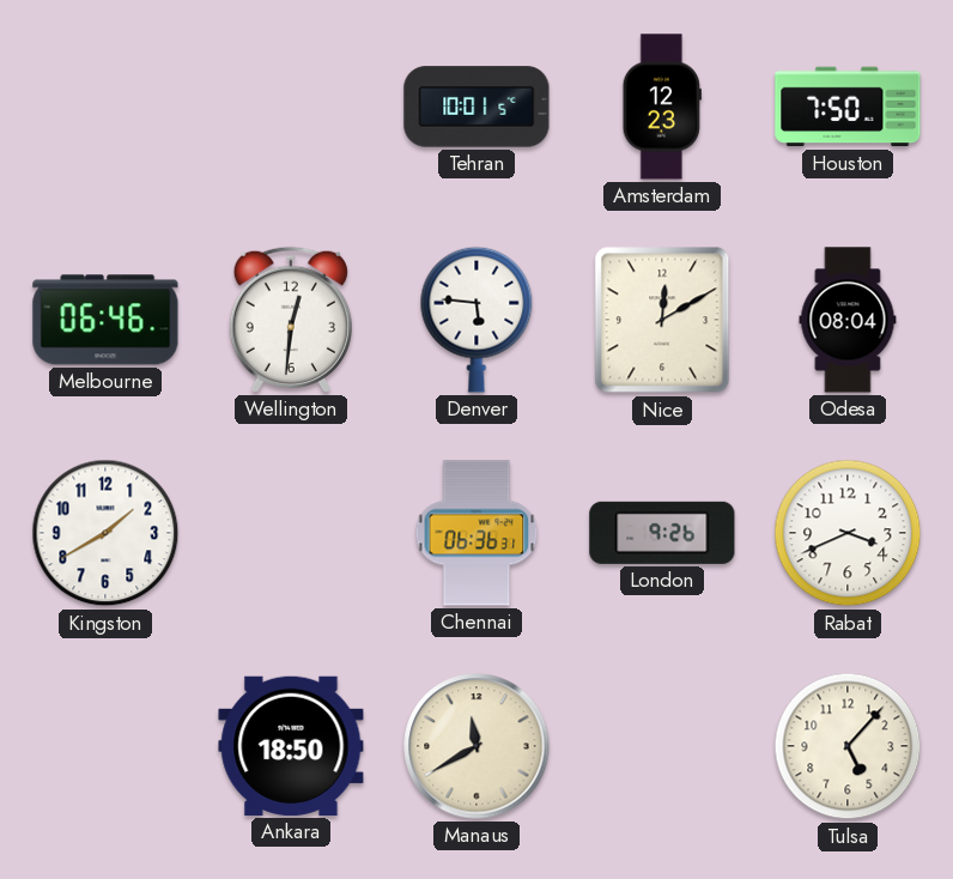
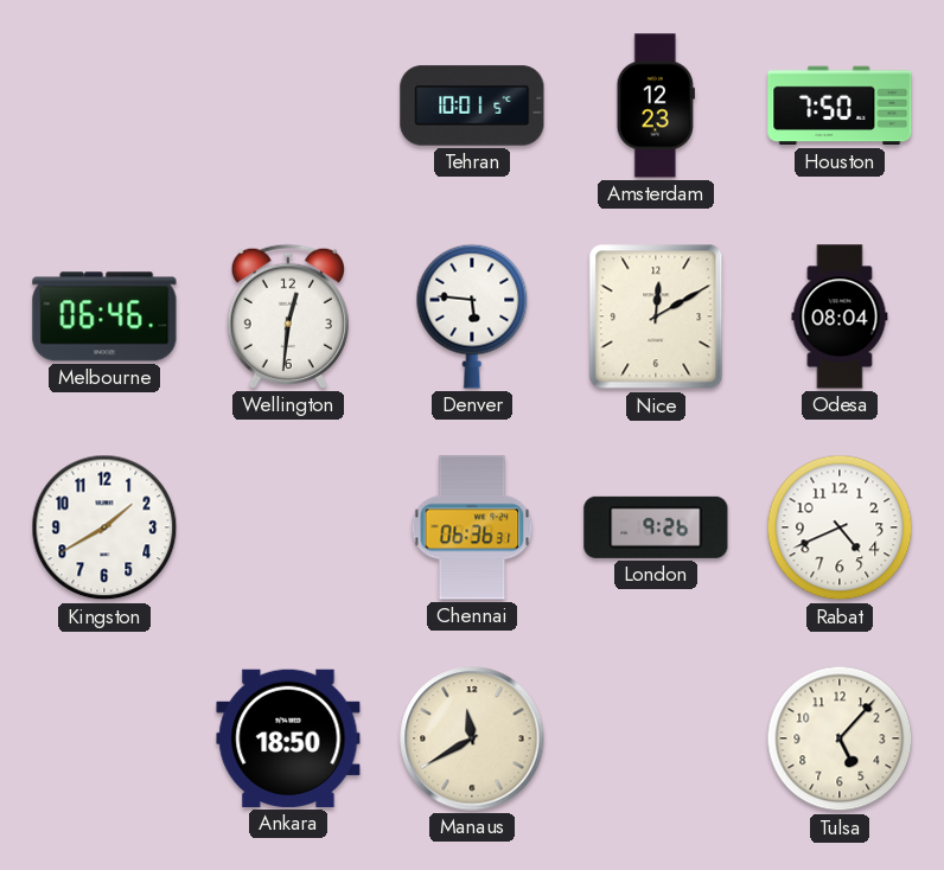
Rabat: 3:41 -> 4:41 (840, 527)
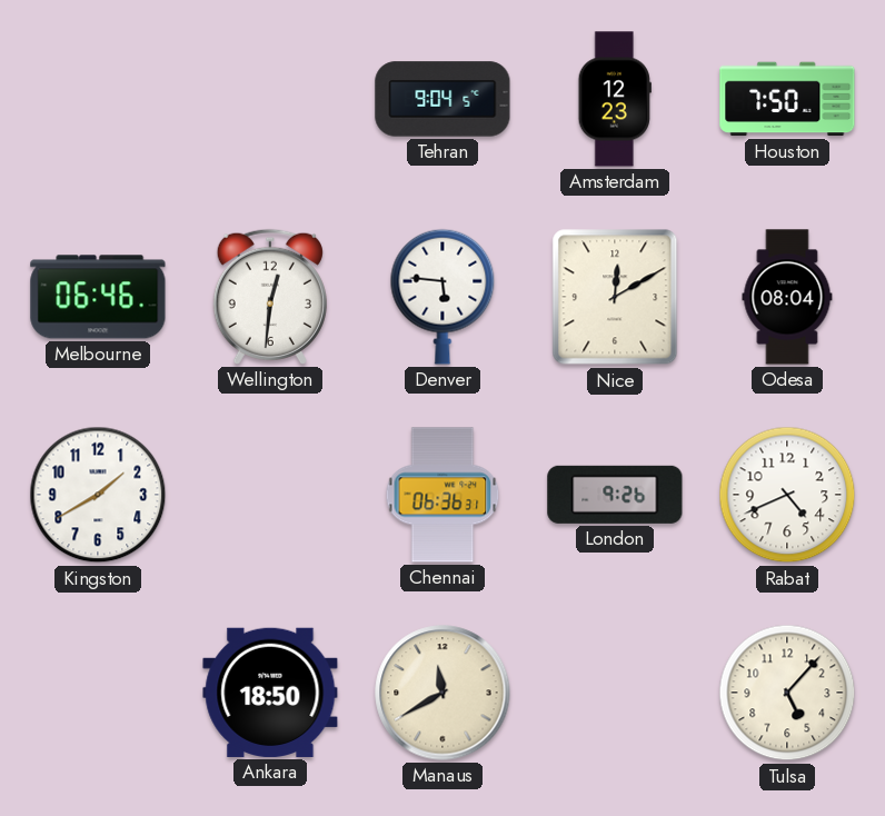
Tehran: 10:01 -> 9:04 (442, 99)
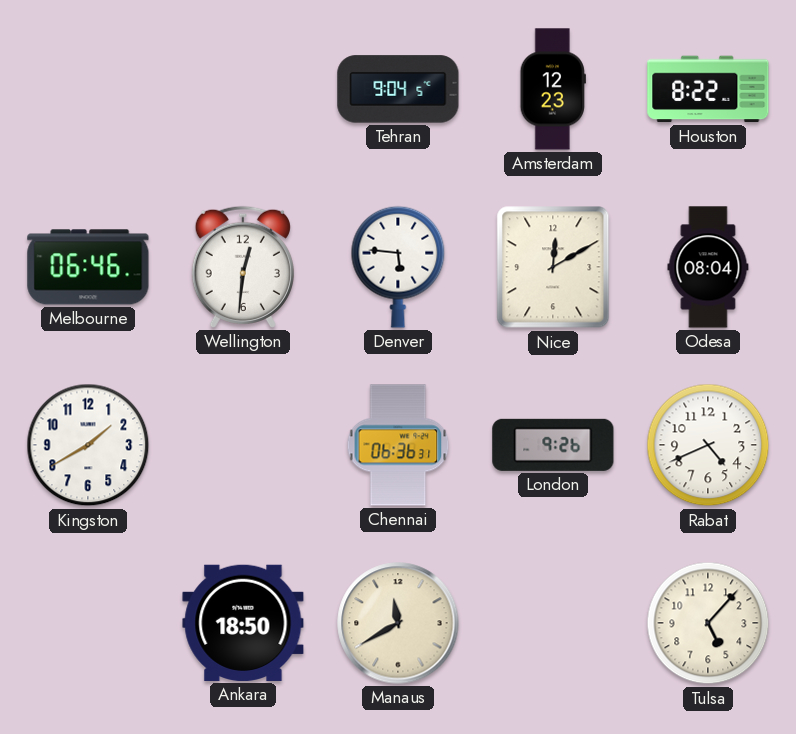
Houston: 7:50 -> 8:22 (708, 89)
